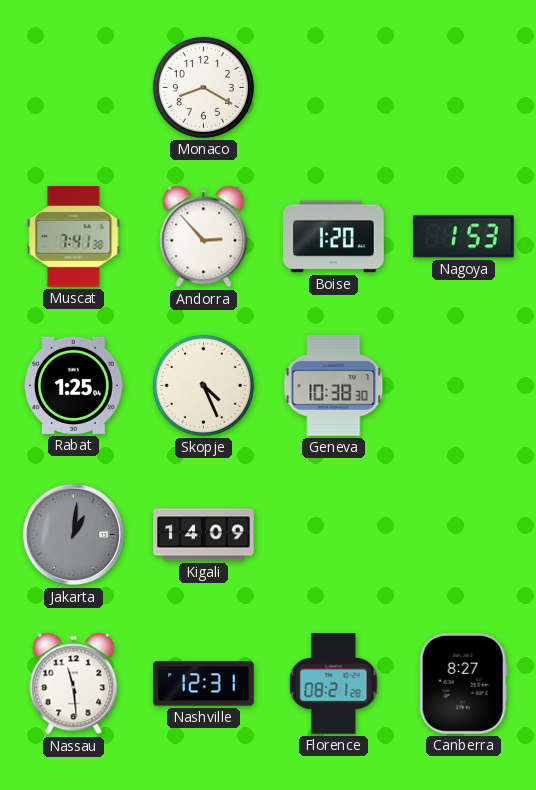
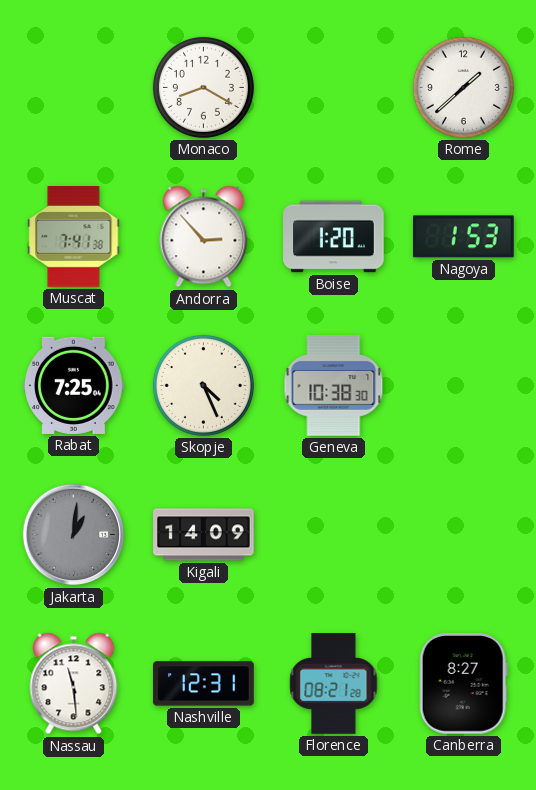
Rome: none -> 1:38 (463, 87)
Rabat: 1:25 -> 7:25 (74, 385)
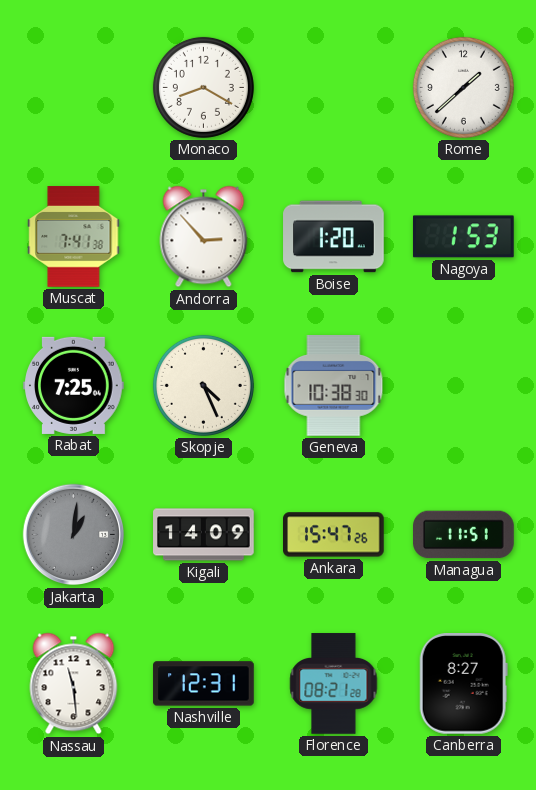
Ankara: none -> 15:47 (334, 535)
Managua: none -> 11:51 (464, 535)
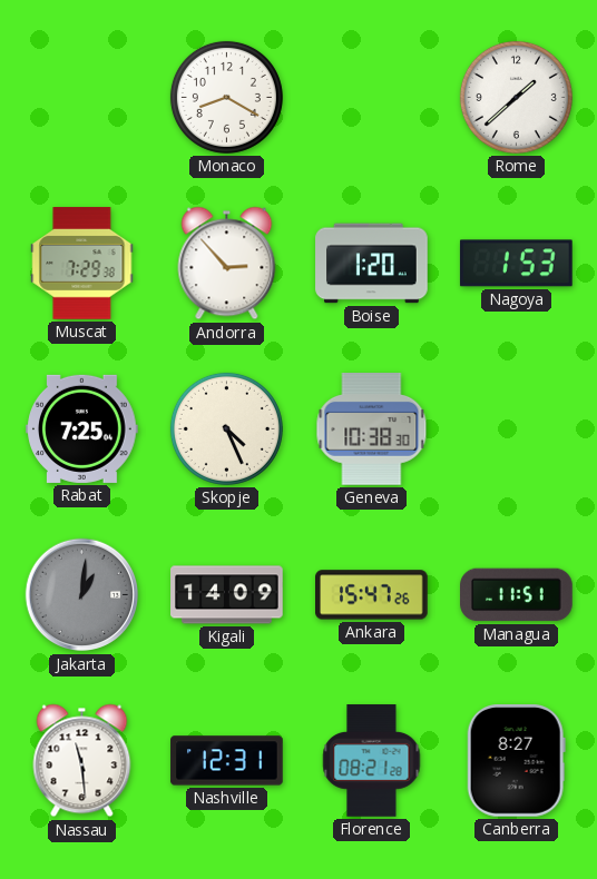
Muscat: 7:41 -> 7:29 (82, 264)
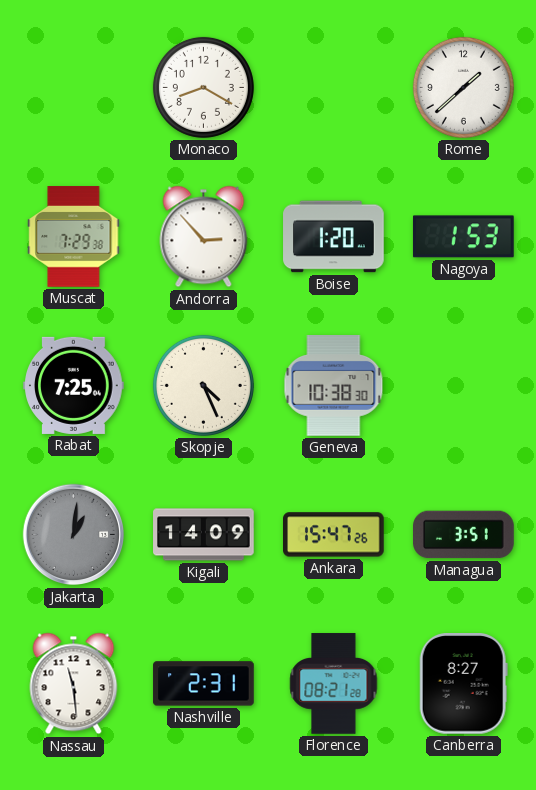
Managua: 11:51 -> 3:51 (464, 535)
Nashville: 12:31 -> 2:31 (204, 684)
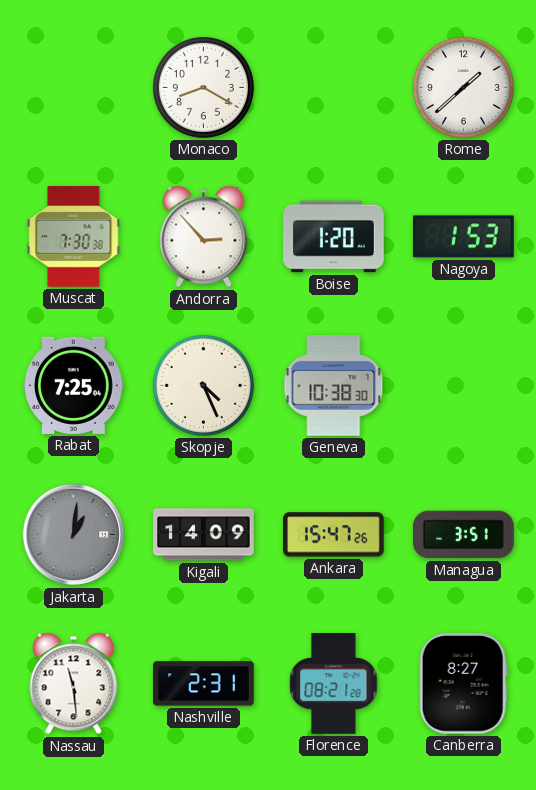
Muscat: 7:29 -> 7:30 (74, 237)
